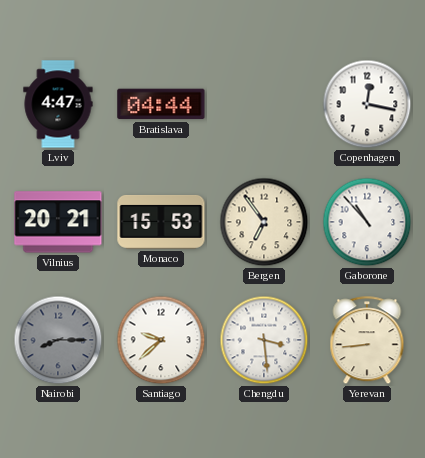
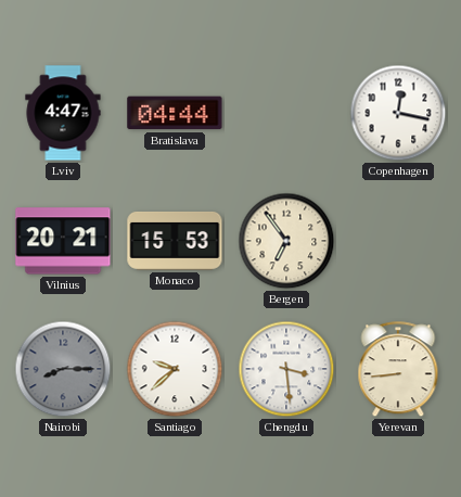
Gaborone: 10:53 -> none (367, 222)
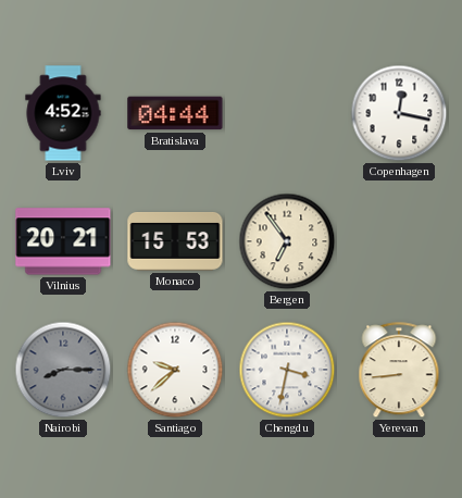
Lviv: 4:47 -> 4:52 (63, 113)
Chengdu: 3:29 -> 3:32 (287, 370)
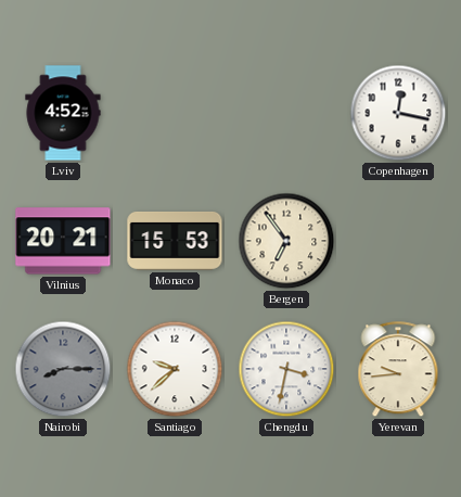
Bratislava: 04:44 -> none (175, 113)
Yerevan: 8:44 -> 9:44 (398, 370)
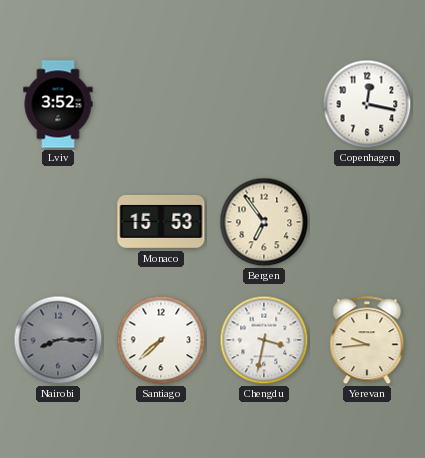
Lviv: 4:52 -> 3:52 (58, 104)
Vilnius: 20:21 -> none (63, 241)
Santiago: 9:38 -> 7:38 (161, 340)
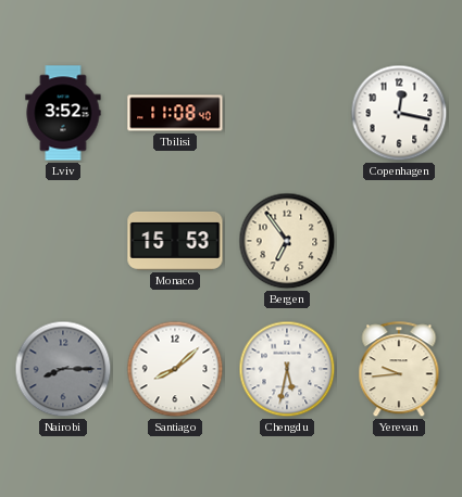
Tbilisi: none -> 11:08 (175, 113)
Santiago: 7:38 -> 8:08 (175, 369)
Chengdu: 3:32 -> 5:32 (287, 369)
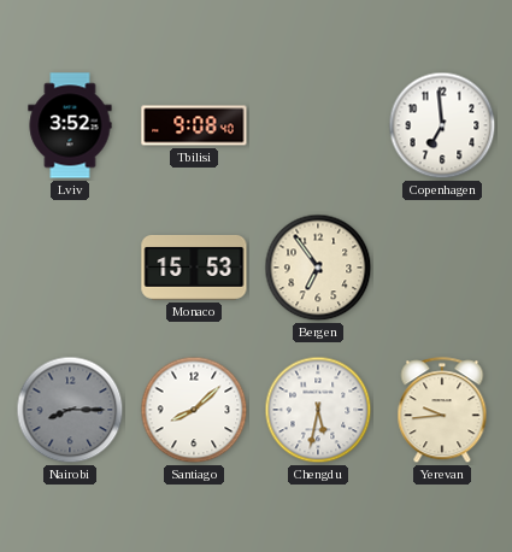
Tbilisi: 11:08 -> 9:08 (194, 125)
Copenhagen: 12:17 -> 6:59 (442, 125)
